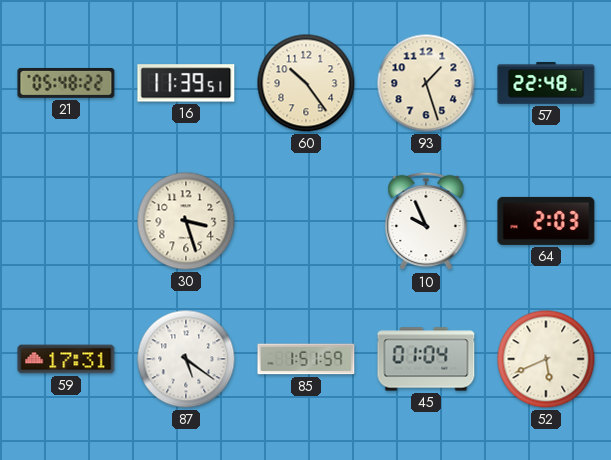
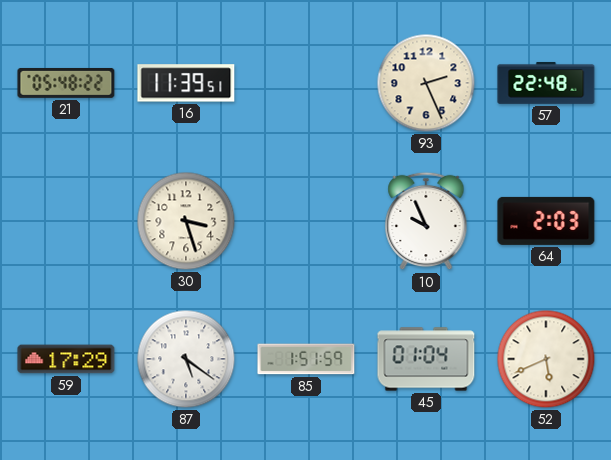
60: 10:24 -> none (306, 83)
93: 1:27 -> 2:26 (426, 83)
59: 17:31 -> 17:29 (66, 359)
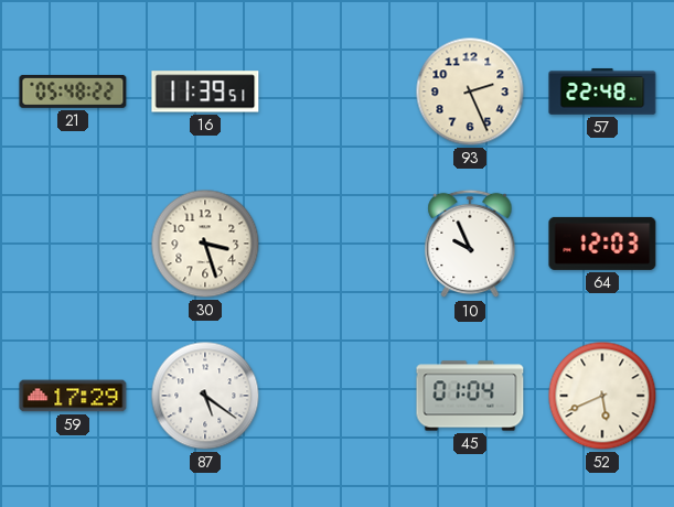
64: 2:03 -> 12:03 (602, 244)
85: 1:51 -> none (306, 359)
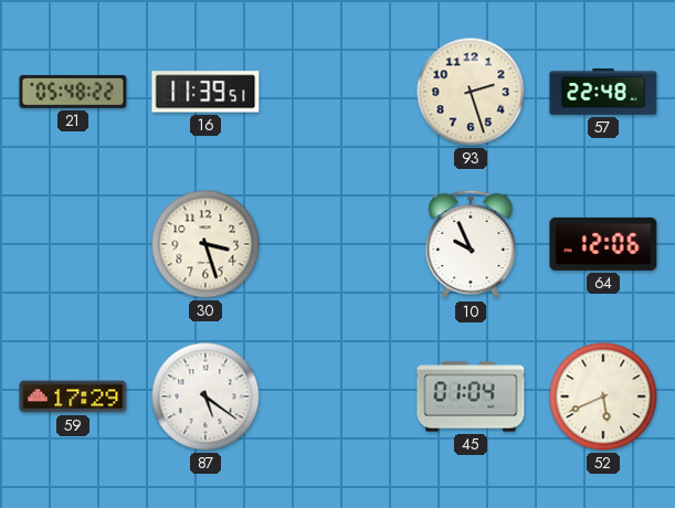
93: 2:26 -> 2:27 (471, 92)
64: 12:03 -> 12:06 (603, 244)
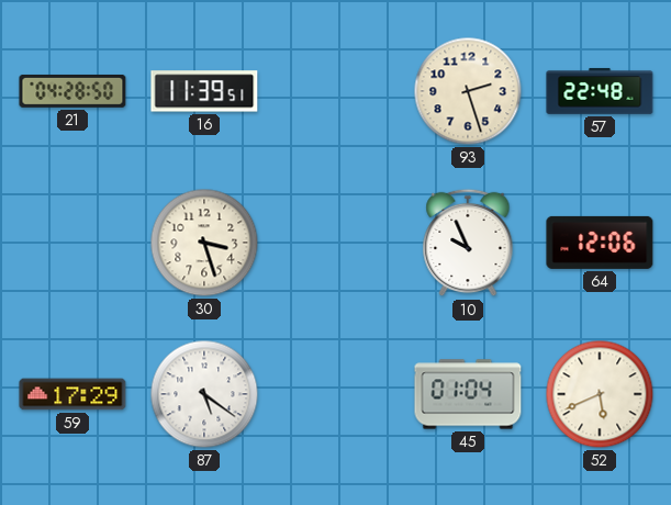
21: 05:48 -> 04:28 (72, 91)
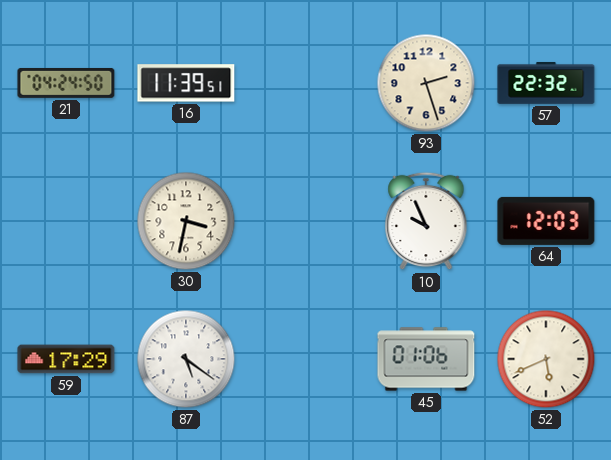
21: 04:28 -> 04:24 (66, 83)
57: 22:48 -> 22:32 (546, 83)
30: 3:27 -> 3:32 (186, 221)
64: 12:06 -> 12:03 (546, 221)
45: 01:04 -> 01:06 (426, 359)
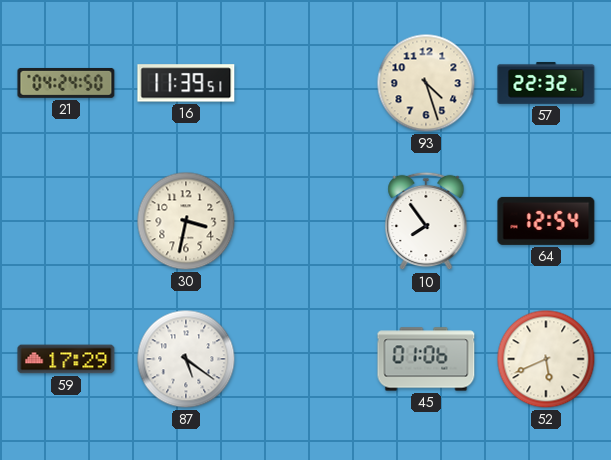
93: 2:27 -> 4:27 (426, 83)
10: 9:56 -> 7:54 (426, 221)
64: 12:03 -> 12:54 (546, 221)
